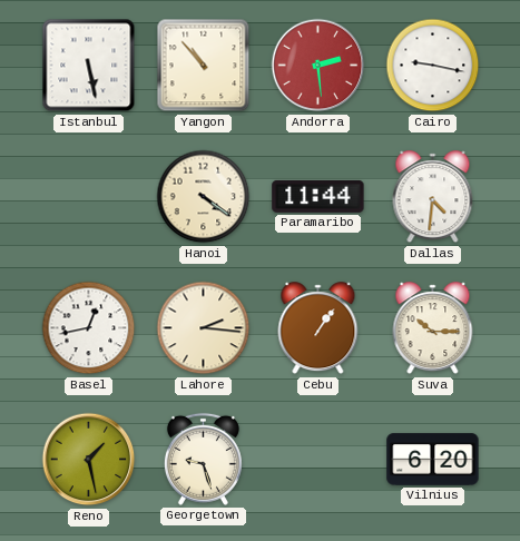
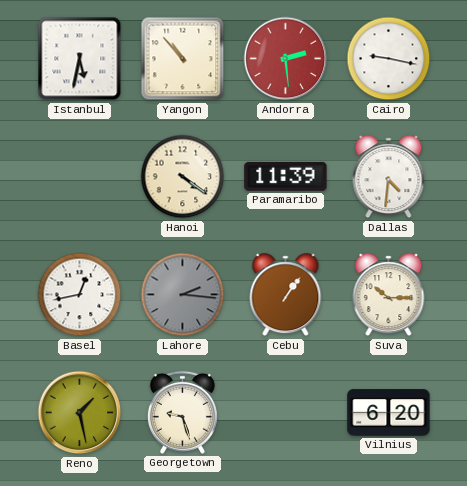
Istanbul: 5:28 -> 5:32 (80, 59)
Paramaribo: 11:44 -> 11:39 (286, 176)
Lahore dial: cream -> grey (183, 295)
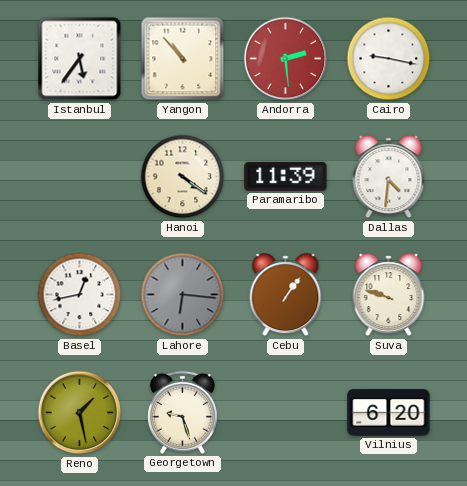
Istanbul: 5:32 -> 5:36 (80, 59)
Lahore: 2:16 -> 6:16 (183, 295)
Suva: 10:15 -> 9:48 (389, 295)
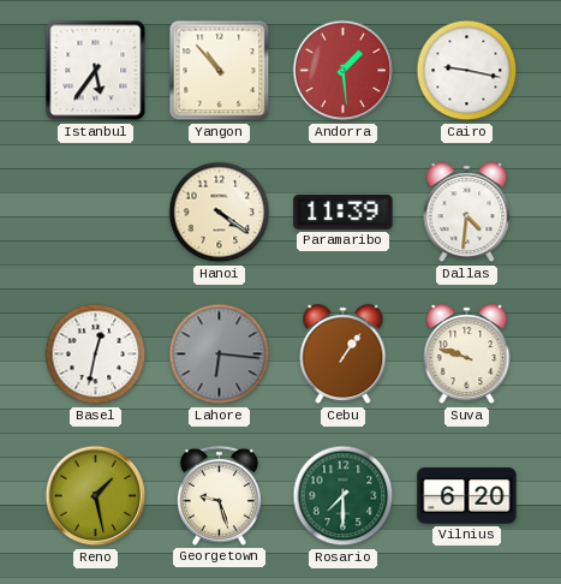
Andorra: 2:29 -> 1:29 (344, 71)
Basel: 12:43 -> 12:32 (96, 354)
Rosario: none -> 7:30 (344, 496)
